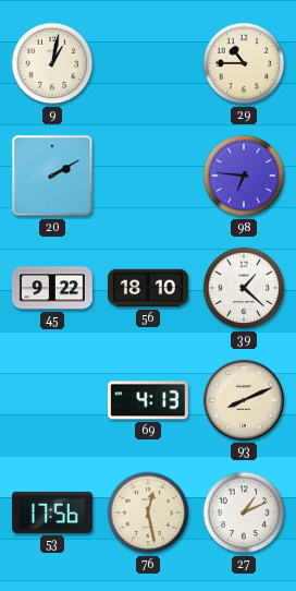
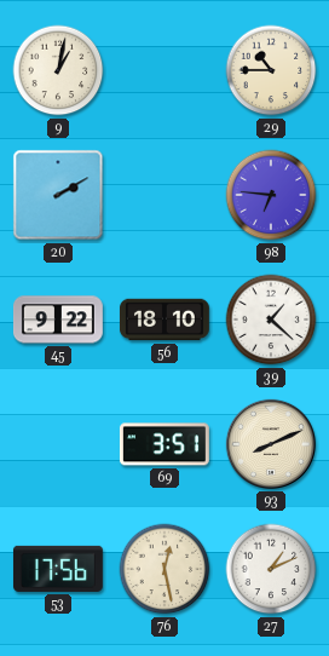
69: 4:13 -> 3:51 (164, 444)
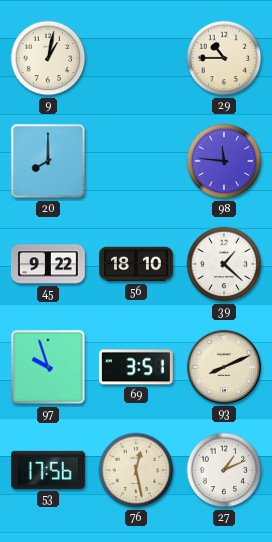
20: 2:10 -> 8:00 (48, 161)
98: 6:46 -> 11:46 (224, 161)
97: none -> 9:57 (48, 367)
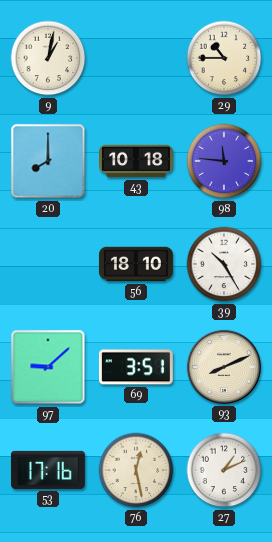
43: none -> 10:18 (137, 161)
45: 9:22 -> none (48, 264)
39: 1:22 -> 10:25 (224, 264)
97: 9:57 -> 9:08 (48, 367)
53: 17:56 -> 17:16 (48, 470)
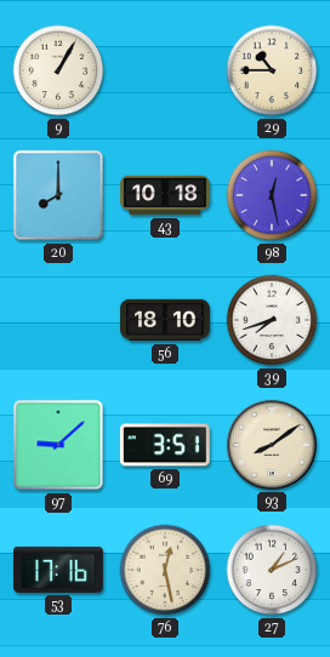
9: 1:02 -> 1:05 (58, 70)
98: 11:46 -> 12:28 (272, 195)
39: 10:25 -> 7:42 (272, 320)
93: 8:11 -> 8:09 (272, 445)
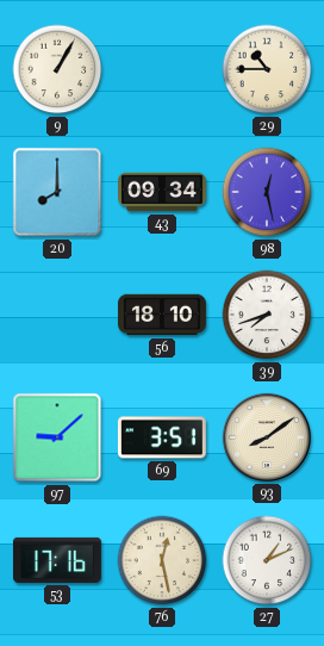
43: 10:18 -> 09:34 (163, 192)
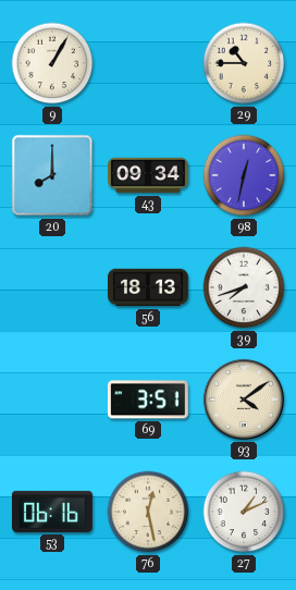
98: 12:28 -> 12:32 (244, 175)
56: 18:10 -> 18:13 (148, 287)
97: 9:08 -> none (57, 437)
93: 8:09 -> 4:09 (244, 400)
53: 17:16 -> 06:16 (52, 512)
